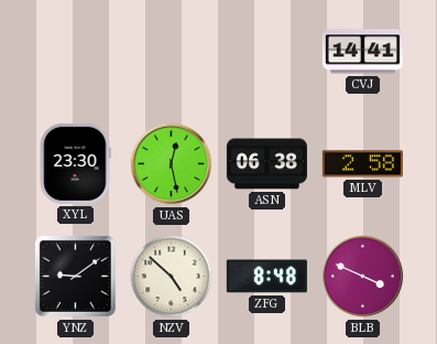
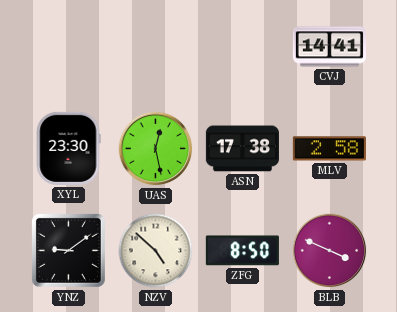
ASN: 06:38 -> 17:38 (242, 149)
ZFG: 8:48 -> 8:50 (242, 251)
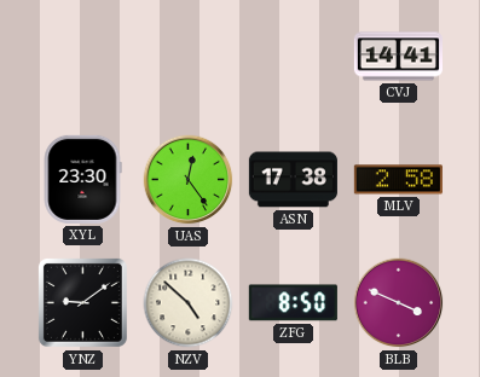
UAS: 12:28 -> 12:24 (189, 180)
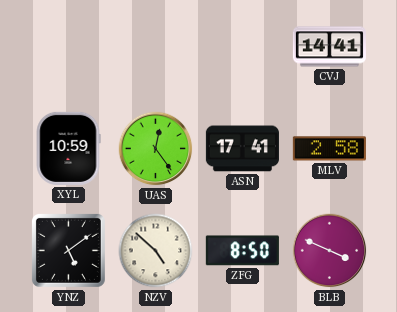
XYL: 23:30 -> 10:59 (68, 148)
ASN: 17:38 -> 17:41 (242, 149)
YNZ: 9:09 -> 5:09 (68, 250)
